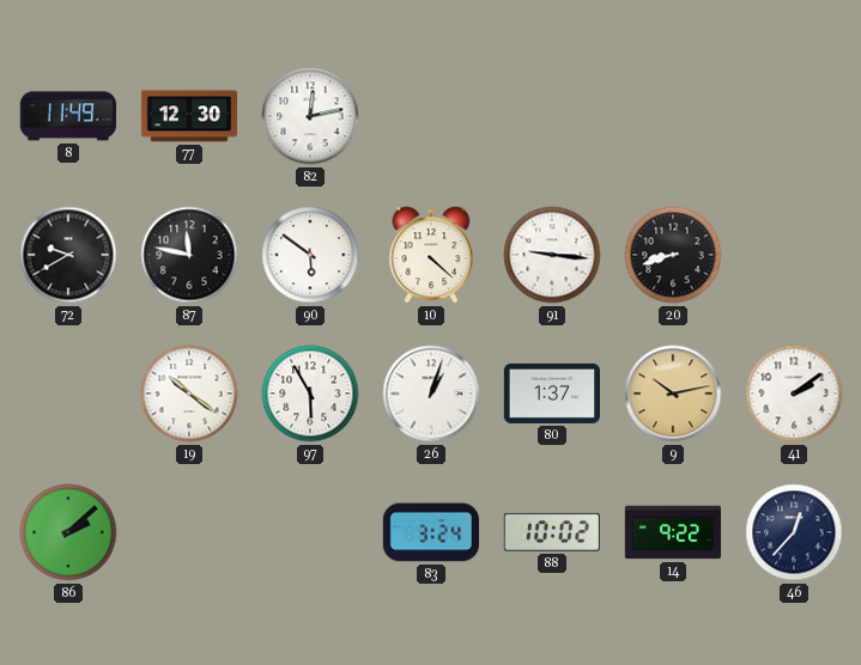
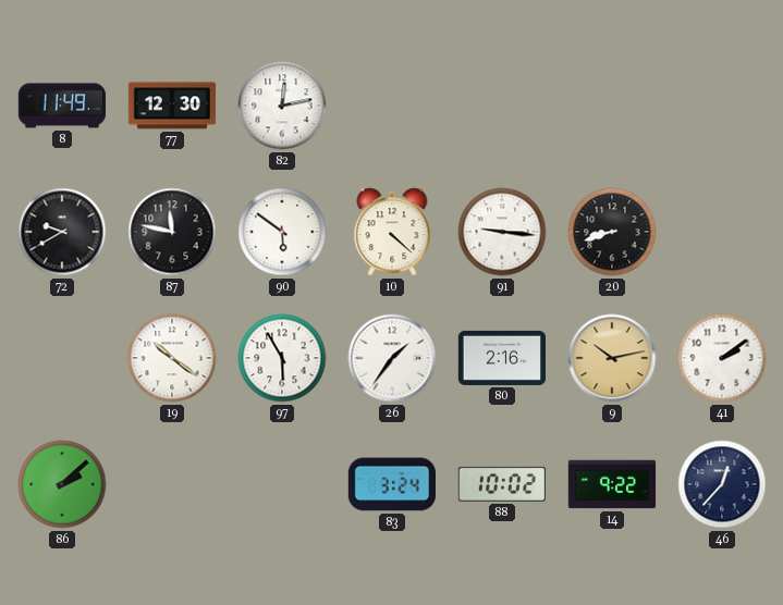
26: 1:03 -> 1:36 (392, 358)
80: 1:37 -> 2:16 (501, 358)
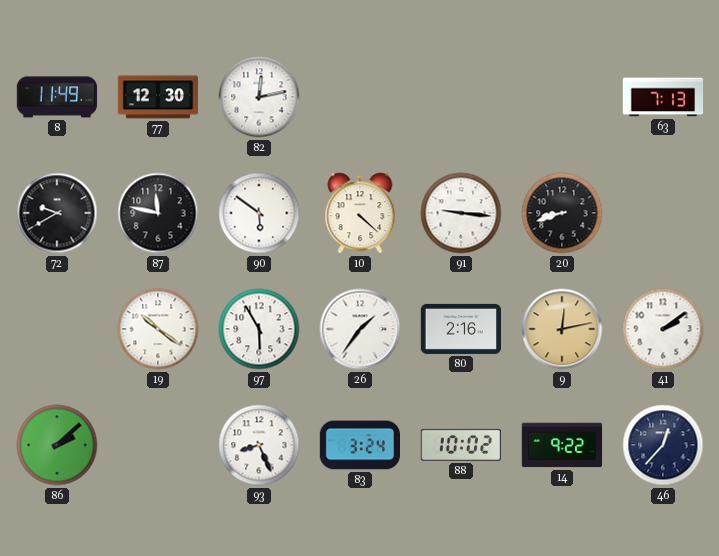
63: none -> 7:13 (663, 97)
9: 10:13 -> 12:13 (562, 329)
93: none -> 8:26 (259, 445)
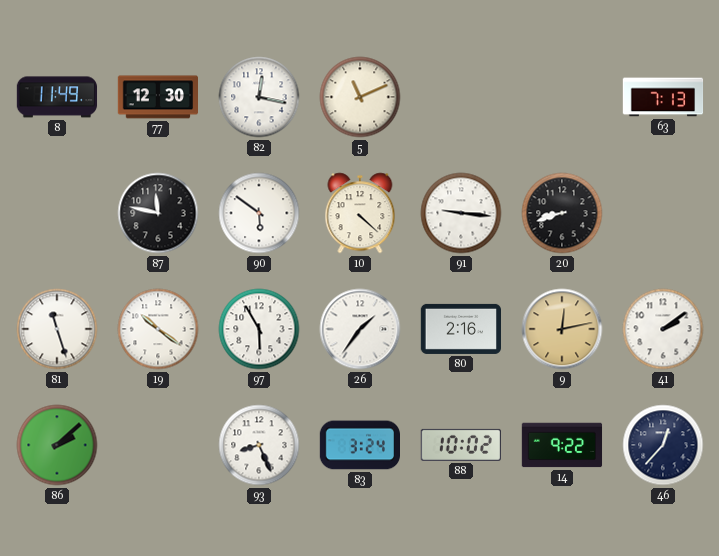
82: 12:13 -> 12:17 (259, 97)
5: none -> 11:11 (360, 97)
72: 9:40 -> none (57, 213)
81: none -> 11:27 (57, 329)
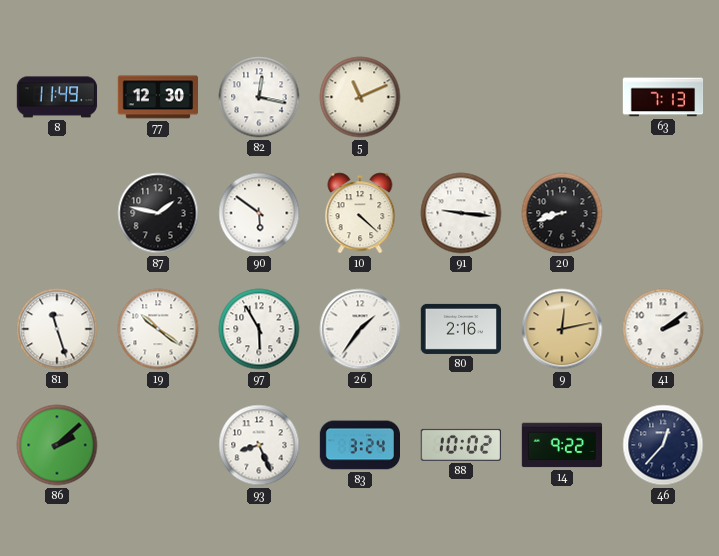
87: 11:47 -> 1:47 (158, 213)
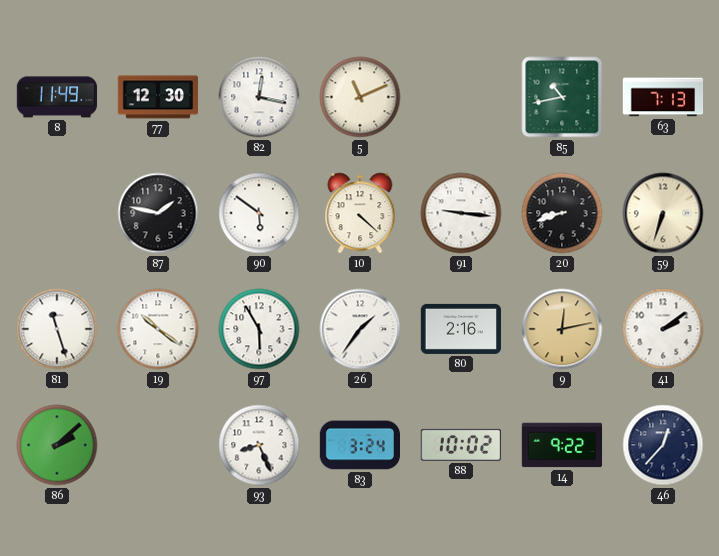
85: none -> 10:43 (562, 97)
59: none -> 6:33 (663, 213)
